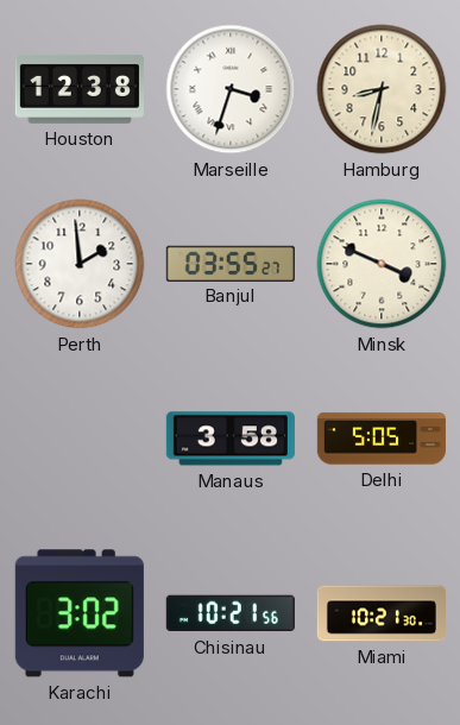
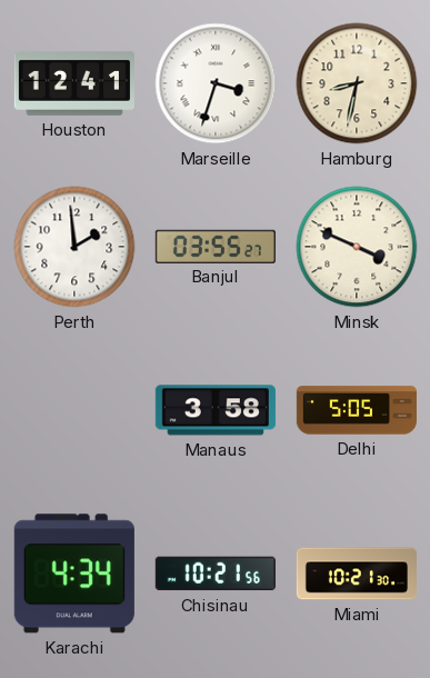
Houston: 12:38 -> 12:41 (74, 83)
Karachi: 3:02 -> 4:34 (74, 574)
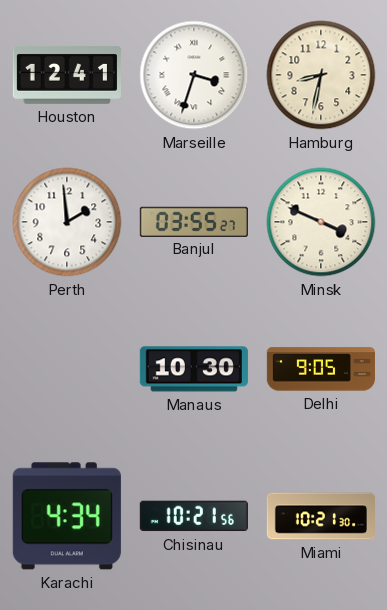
Manaus: 3:58 -> 10:30 (194, 369)
Delhi: 5:05 -> 9:05 (321, 369)
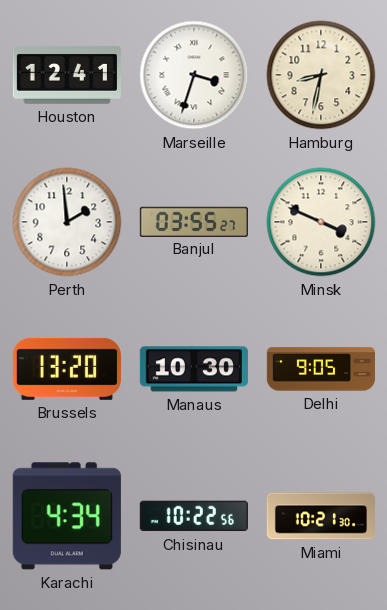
Brussels: none -> 13:20 (67, 369)
Chisinau: 10:21 -> 10:22 (194, 516)
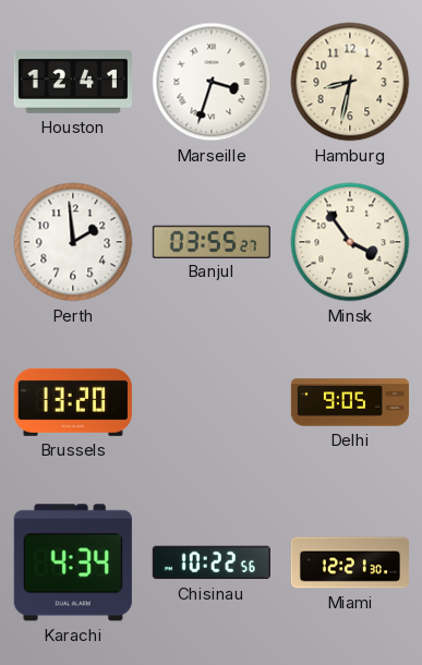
Minsk: 3:49 -> 3:54 (350, 242)
Manaus: 10:30 -> none (194, 369)
Miami: 10:21 -> 12:21 (349, 563)
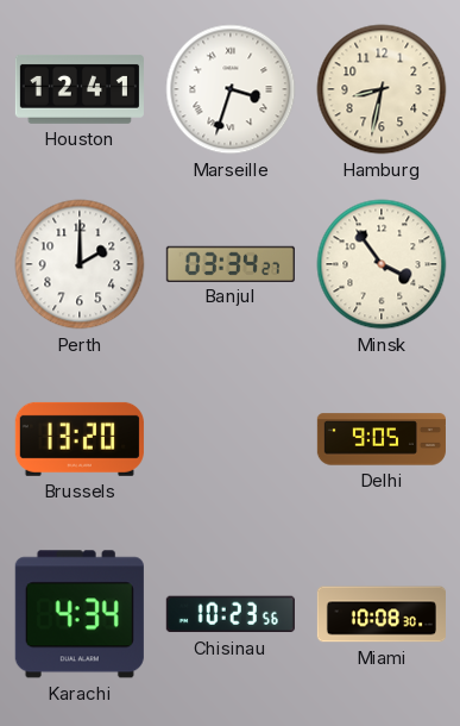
Perth: 1:59 -> 2:00 (80, 264)
Banjul: 03:55 -> 03:34 (231, 263)
Chisinau: 10:22 -> 10:23 (231, 614)
Miami: 12:21 -> 10:08 (380, 614)
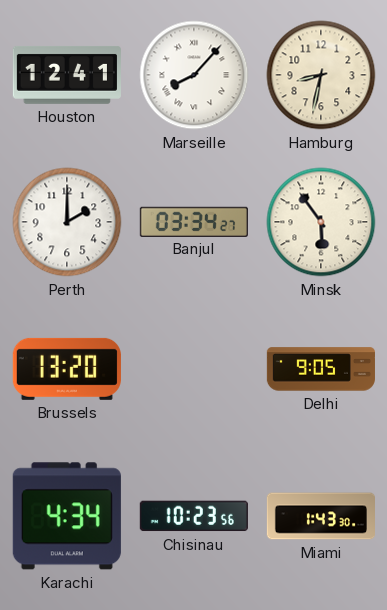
Marseille: 3:33 -> 8:07 (194, 75)
Minsk: 3:54 -> 5:54 (321, 222)
Miami: 10:08 -> 1:43 (320, 516)
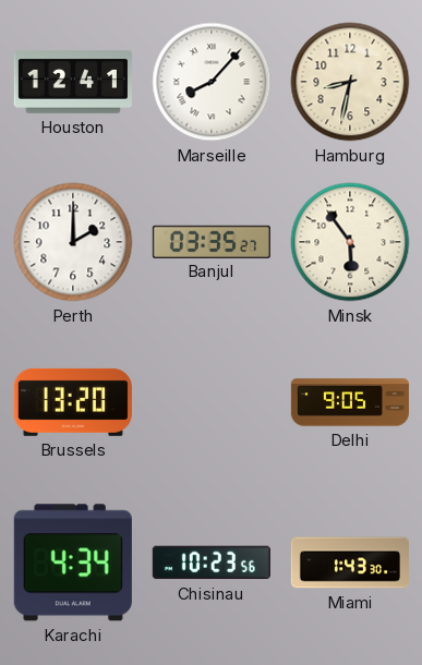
Banjul: 03:34 -> 03:35 (212, 241)
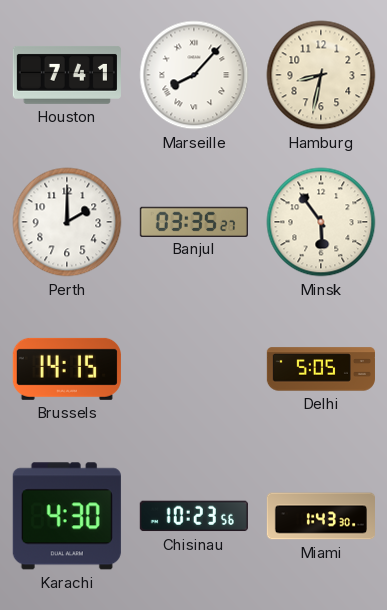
Houston: 12:41 -> 7:41 (67, 75)
Brussels: 13:20 -> 14:15 (67, 369)
Delhi: 9:05 -> 5:05 (321, 369)
Karachi: 4:34 -> 4:30 (67, 516)
